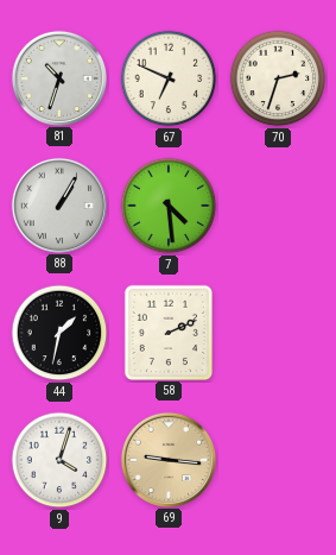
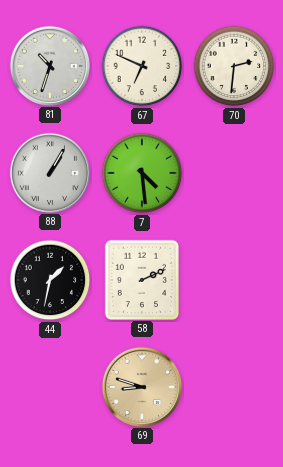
70: 2:33 -> 2:31 (234, 66)
9: 4:03 -> none (59, 460)
69: 9:16 -> 8:48 (141, 386)
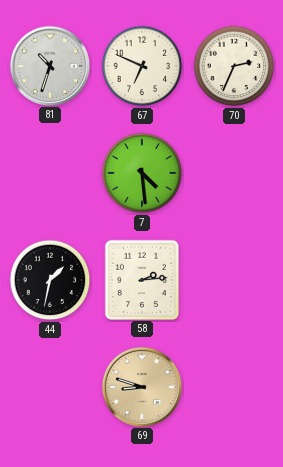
70: 2:31 -> 2:34 (234, 66)
88: 1:05 -> none (49, 172)
58: 2:11 -> 2:14 (141, 279)
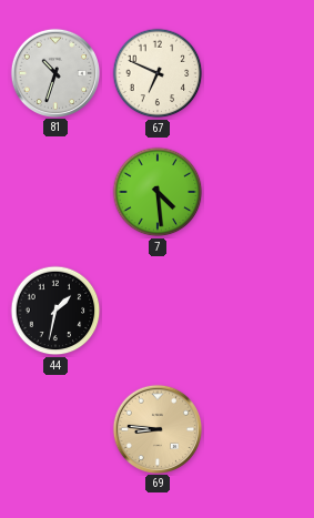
70: 2:34 -> none (234, 66)
58: 2:14 -> none (141, 279)
69: 8:48 -> 8:46 (156, 428)
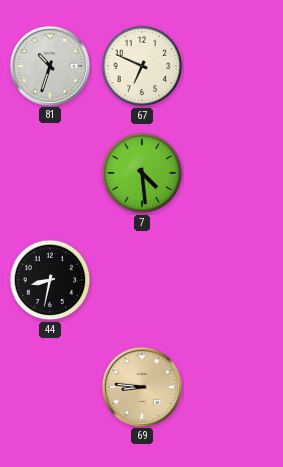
44: 1:32 -> 8:32 (50, 280)
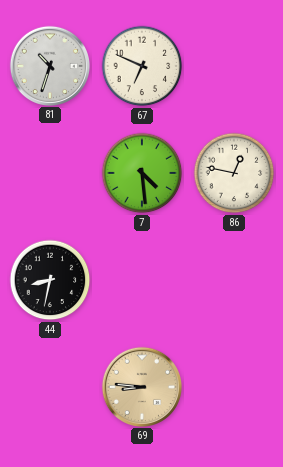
86: none -> 12:47 (234, 173)
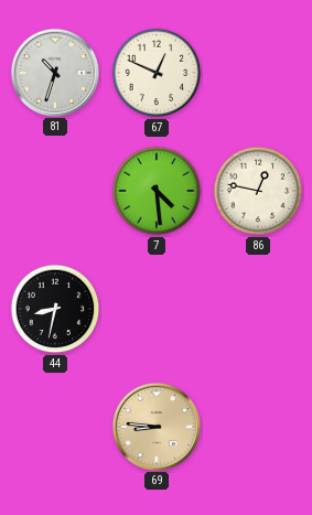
67: 6:49 -> 12:49 (157, 73)
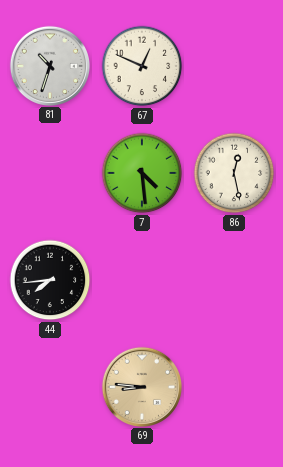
86: 12:47 -> 12:28 (234, 173)
44: 8:32 -> 7:44 (50, 280)
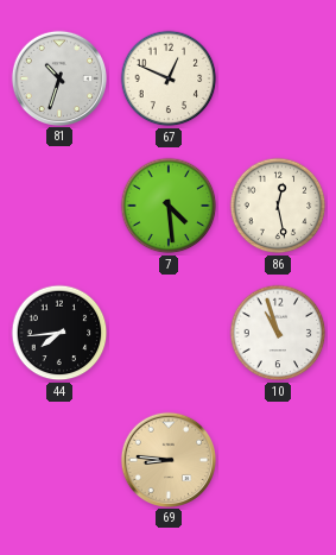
10: none -> 10:57 (278, 333)
